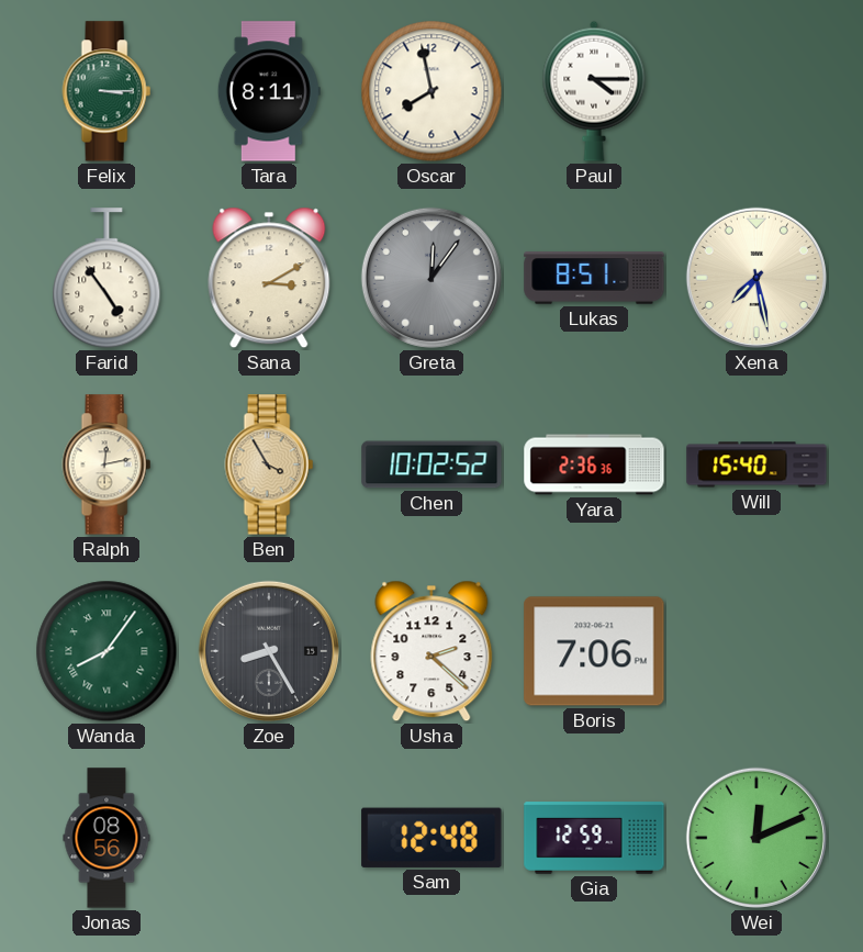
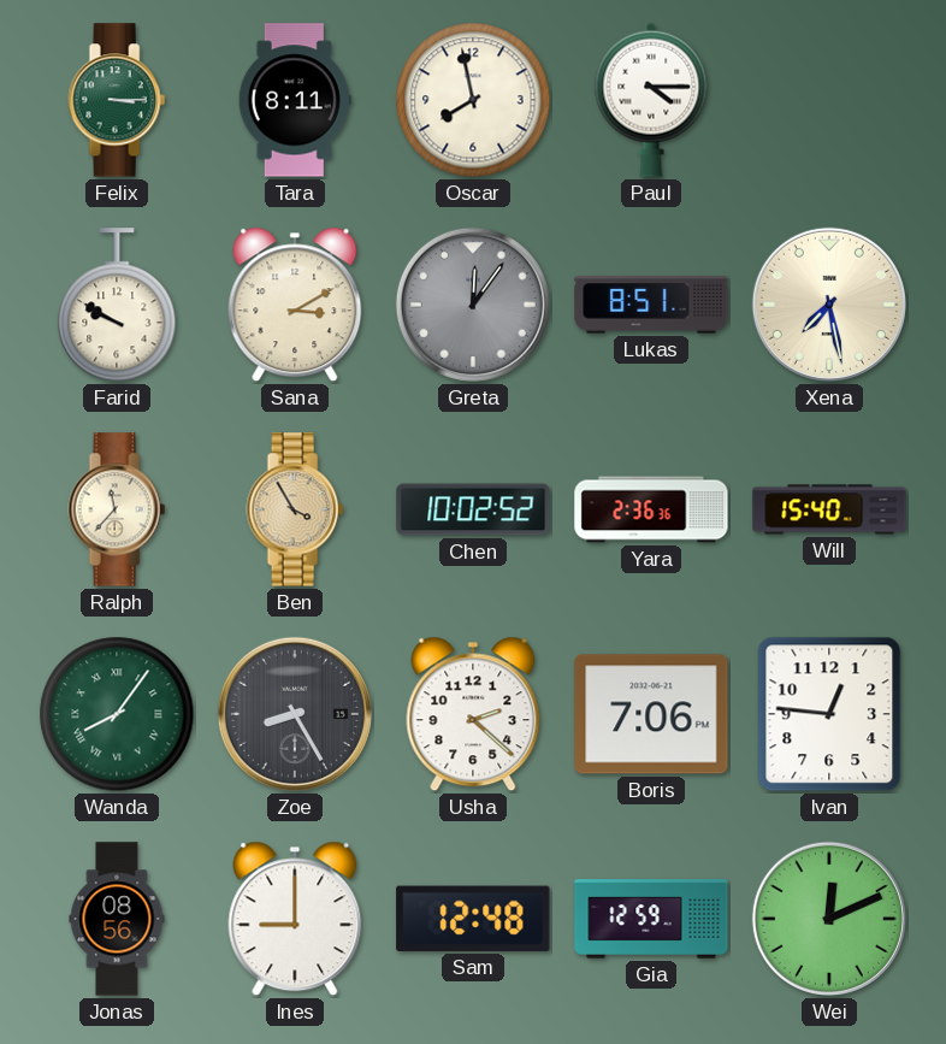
Farid: 4:54 -> 9:50 (117, 306)
Ralph: 12:13 -> 11:37 (117, 509)
Ivan: none -> 12:46 (829, 714)
Ines: none -> 9:00 (295, 919)
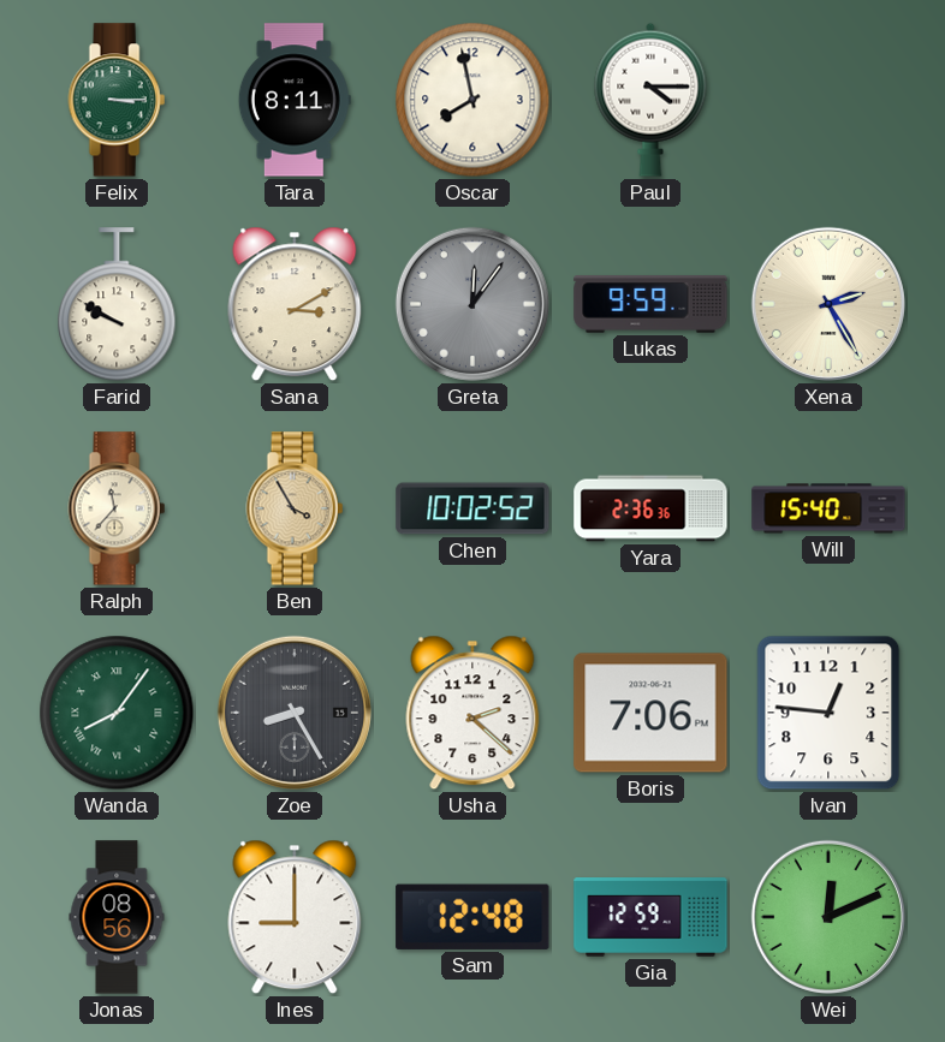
Lukas: 8:51 -> 9:59 (650, 304)
Xena: 7:28 -> 2:25 (828, 304)
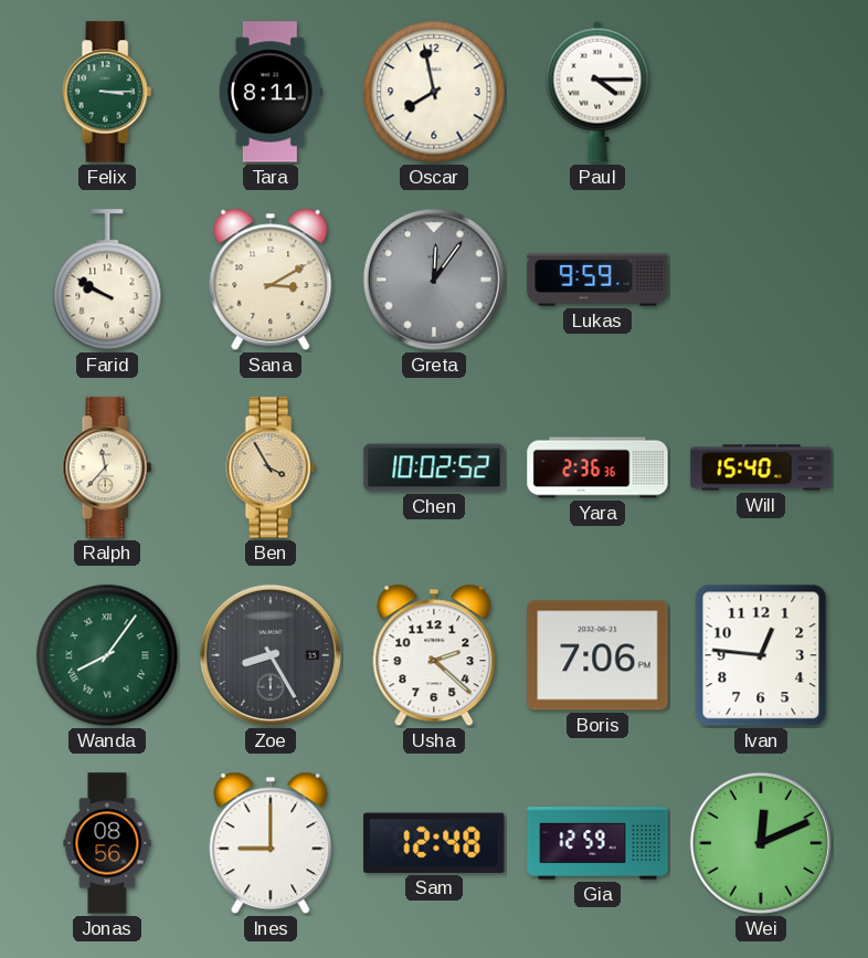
Xena: 2:25 -> none (828, 304)
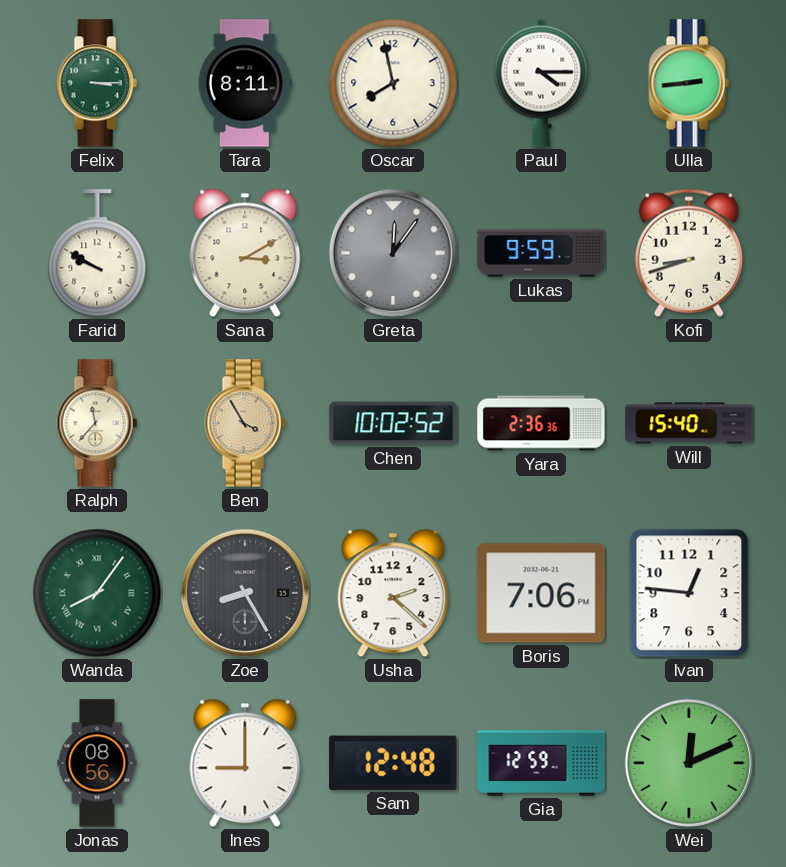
Ulla: none -> 2:44 (689, 83)
Kofi: none -> 8:42 (689, 253)
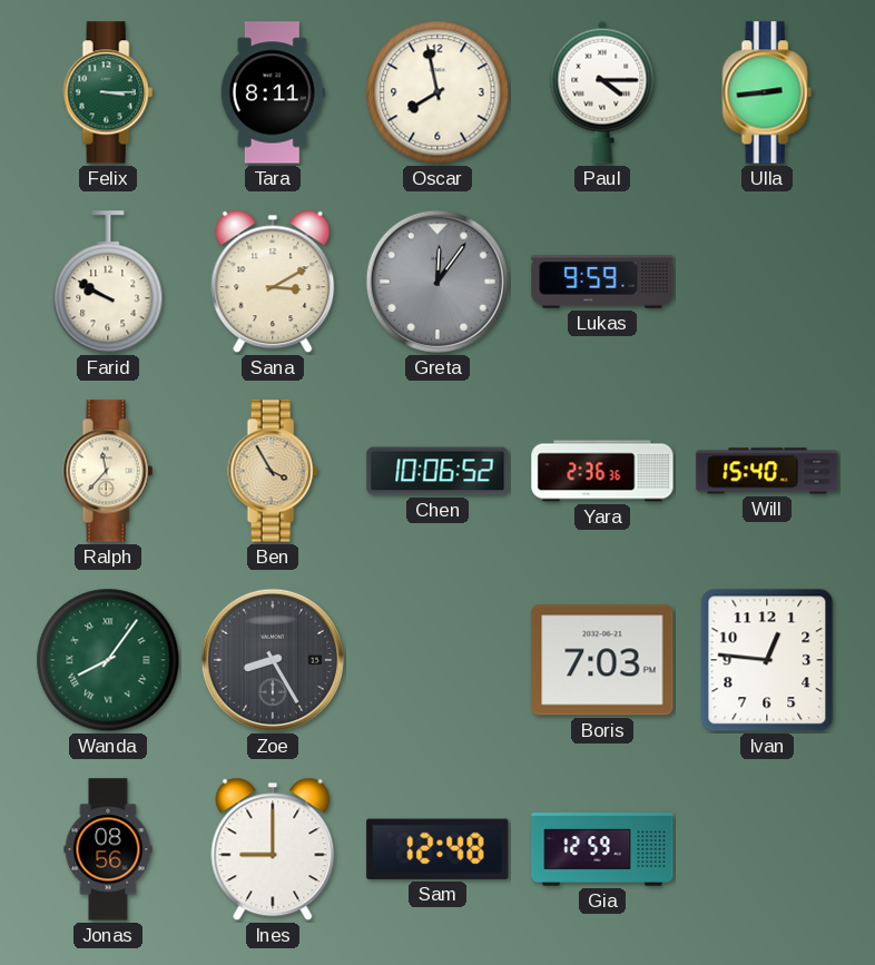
Kofi: 8:42 -> none (689, 253)
Chen: 10:02 -> 10:06 (438, 471)
Usha: 2:22 -> none (393, 593)
Boris: 7:06 -> 7:03 (602, 660)
Wei: 12:11 -> none (689, 763)
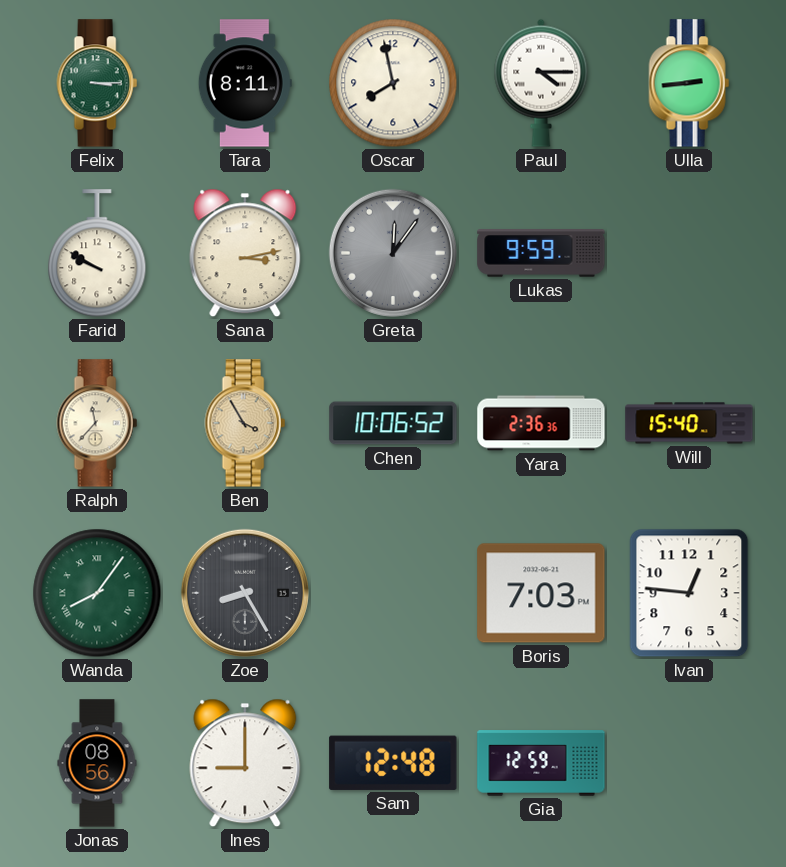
Sana: 3:10 -> 3:13 (245, 253)
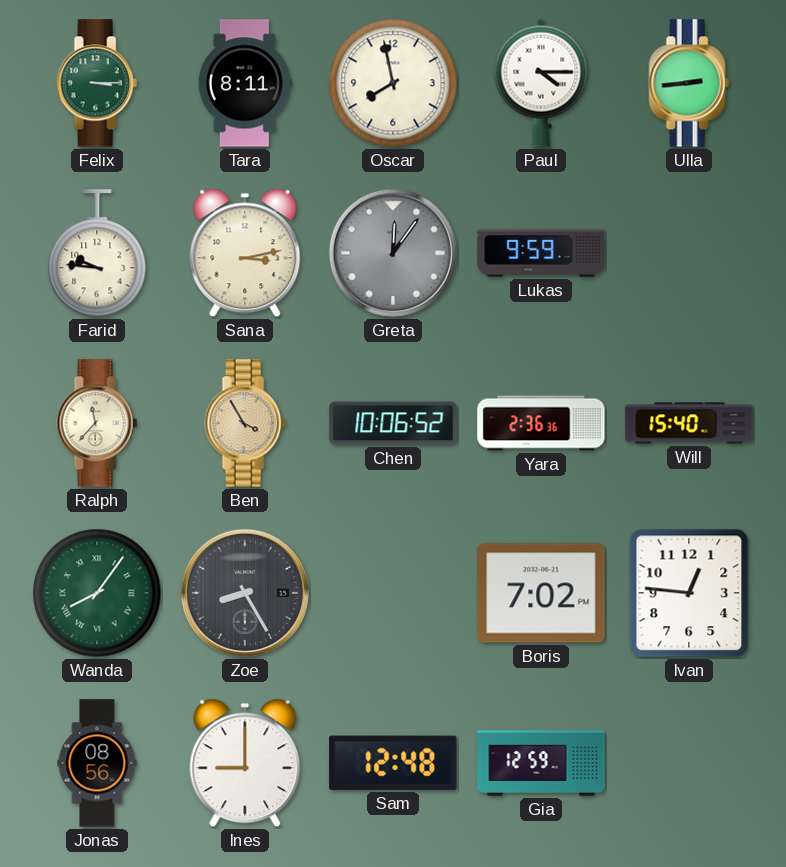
Farid: 9:50 -> 9:46 (97, 254)
Boris: 7:03 -> 7:02 (541, 593)
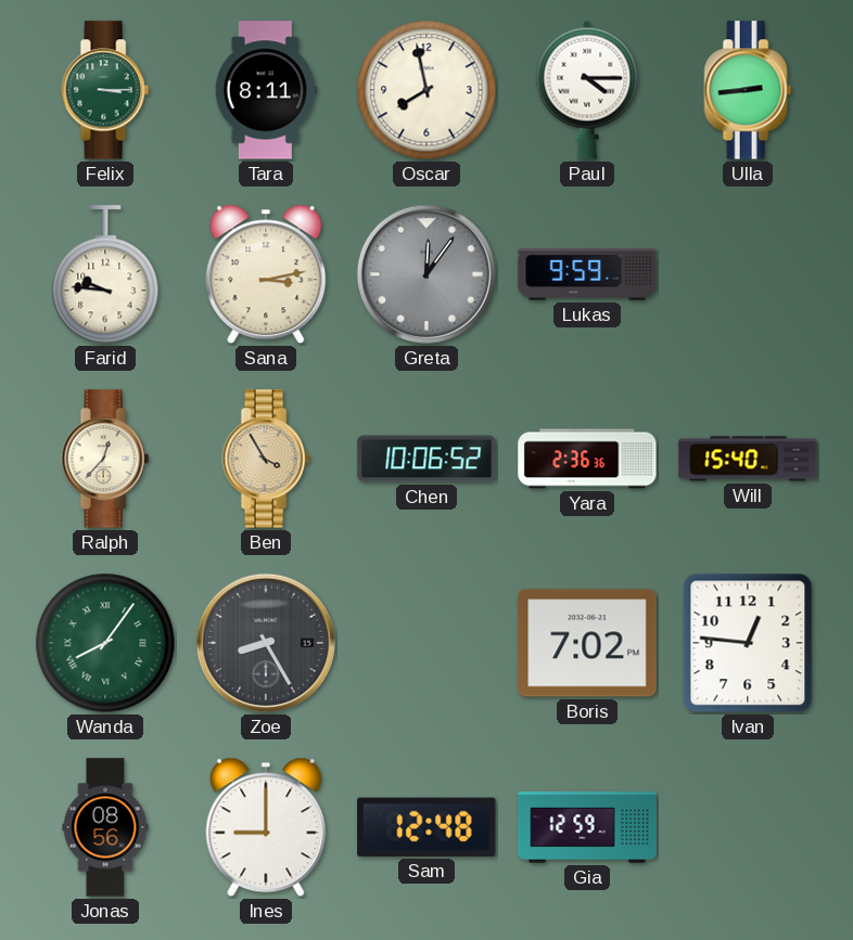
Ralph: 11:37 -> 12:37 (105, 459)
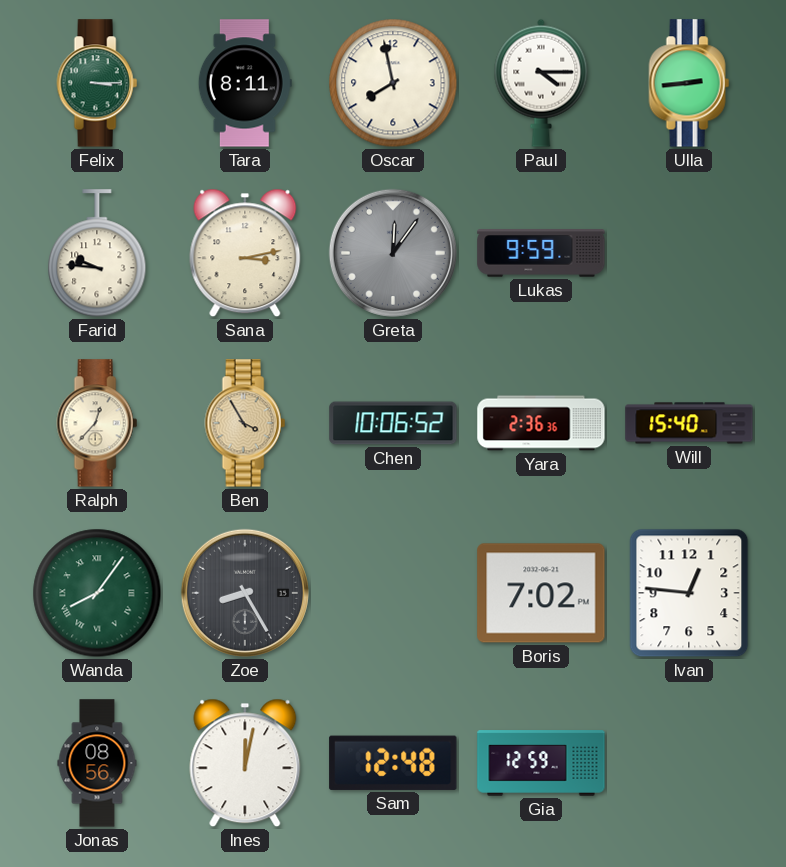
Ines: 9:00 -> 12:02 (245, 763)
